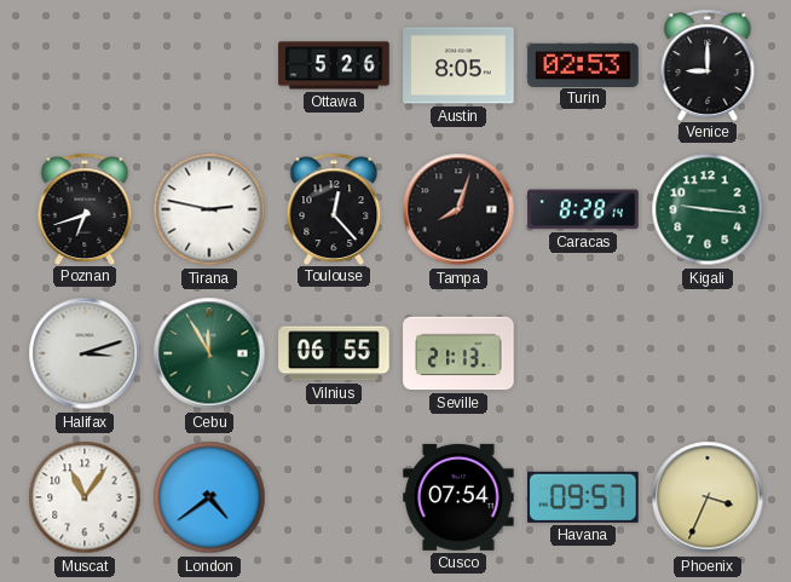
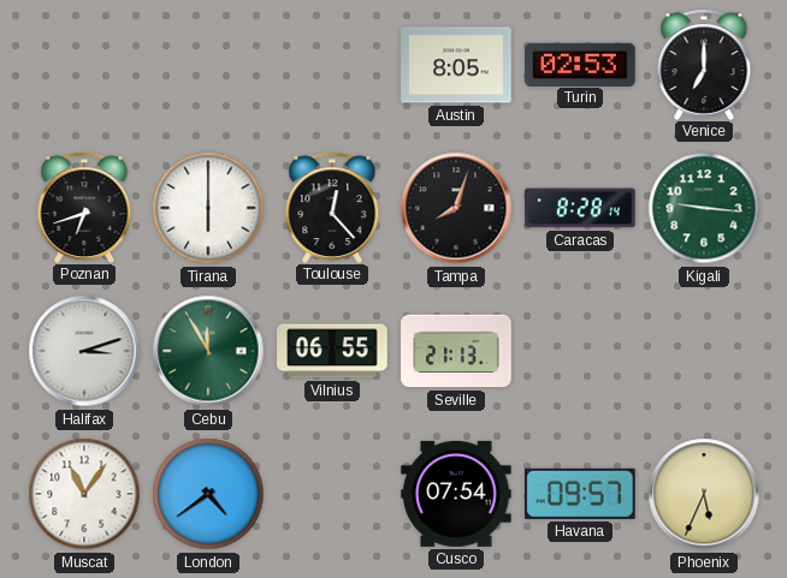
Ottawa: 5:26 -> none (334, 65)
Venice: 9:00 -> 7:00 (704, 64)
Tirana: 2:47 -> 6:00 (208, 208)
Phoenix: 3:34 -> 5:34 (704, 494)
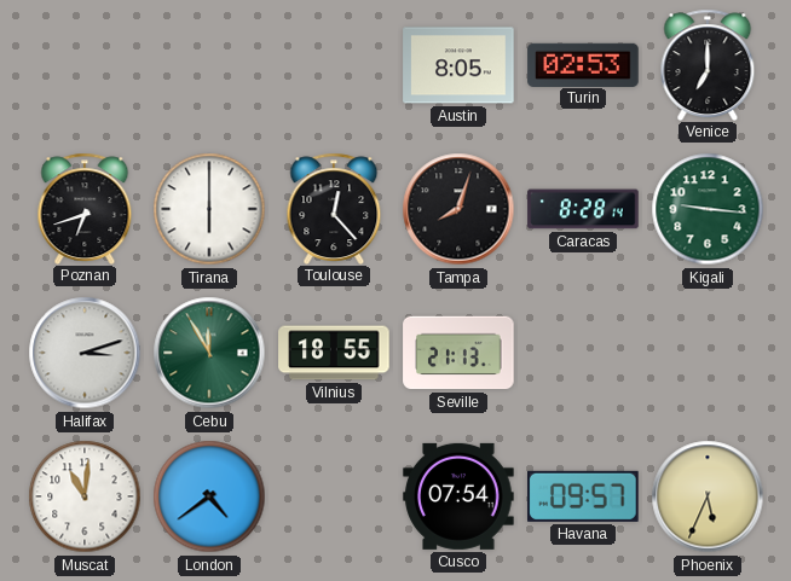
Vilnius: 06:55 -> 18:55 (334, 353)
Muscat: 11:06 -> 11:01 (85, 496)
